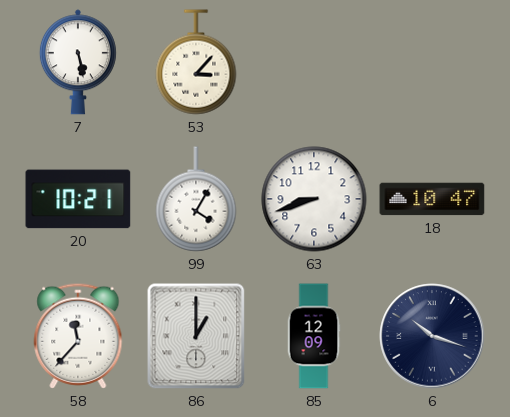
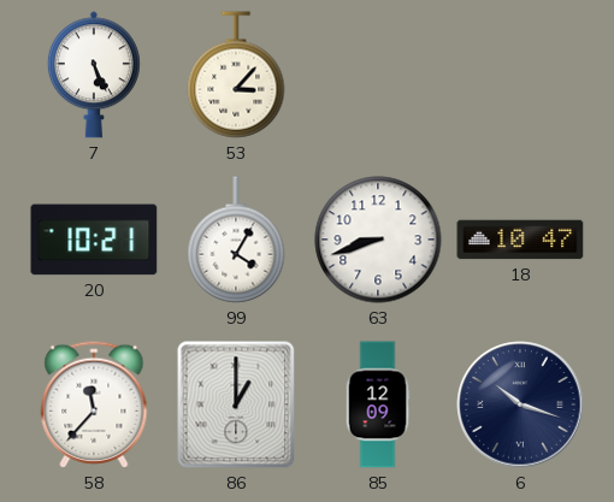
7: 5:28 -> 5:26 (94, 75)
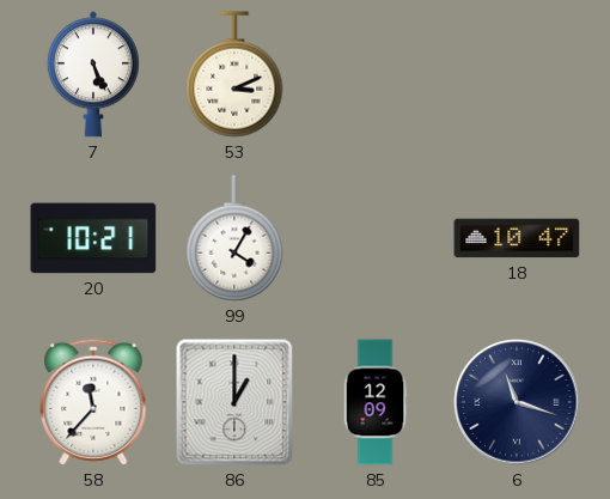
53: 3:07 -> 3:11 (234, 74)
63: 8:42 -> none (378, 240)
6: 10:18 -> 11:18 (517, 402)
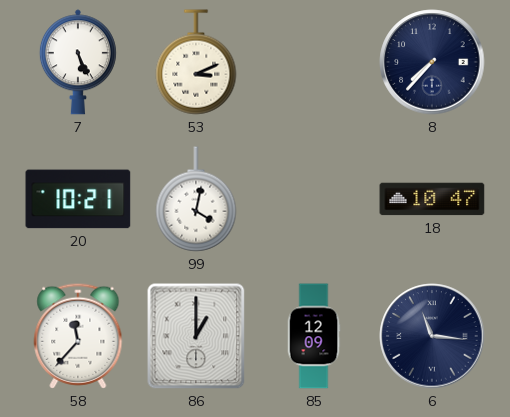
8: none -> 7:37 (432, 62)
99: 4:05 -> 4:02 (196, 199)
6: 11:18 -> 11:16 (432, 336)
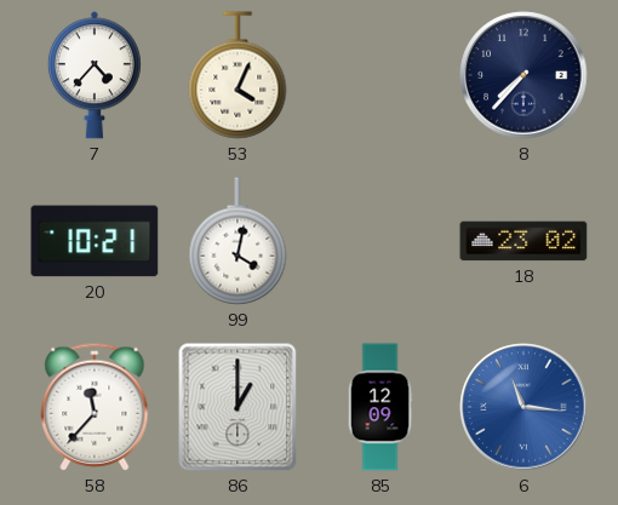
7: 5:26 -> 4:37 (95, 75)
53: 3:11 -> 4:04 (238, 75)
18: 10:47 -> 23:02 (523, 241)
6 dial: navy -> blue (523, 407)
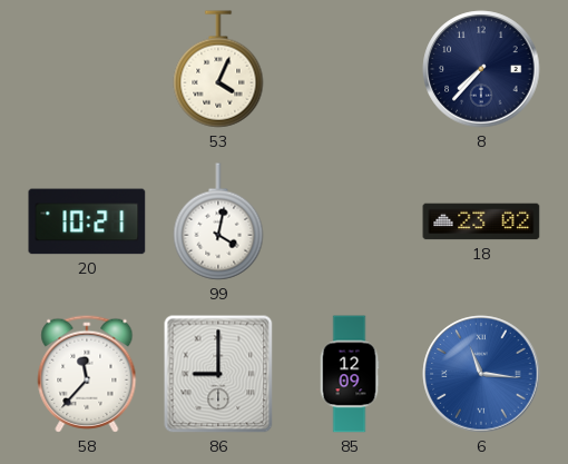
7: 4:37 -> none (95, 75)
86: 1:00 -> 9:00 (218, 374)
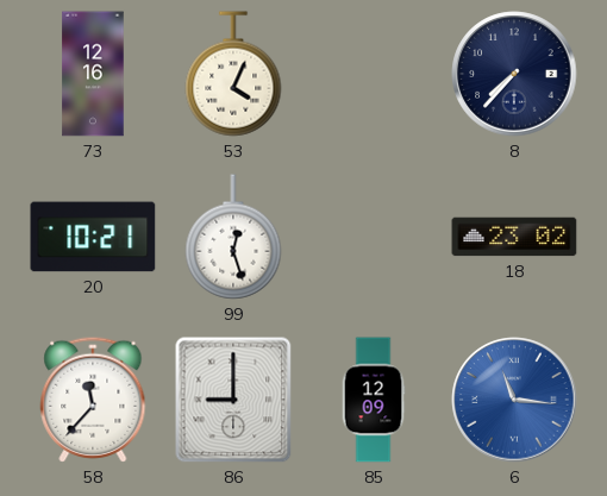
73: none -> 12:16 (93, 74)
99: 4:02 -> 12:27 (233, 237)
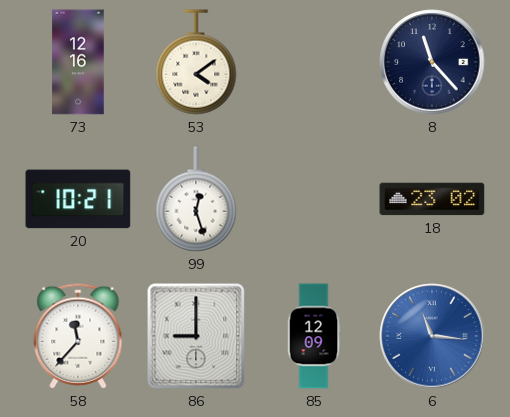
53: 4:04 -> 4:09 (196, 62)
8: 7:37 -> 11:23 (432, 62)
